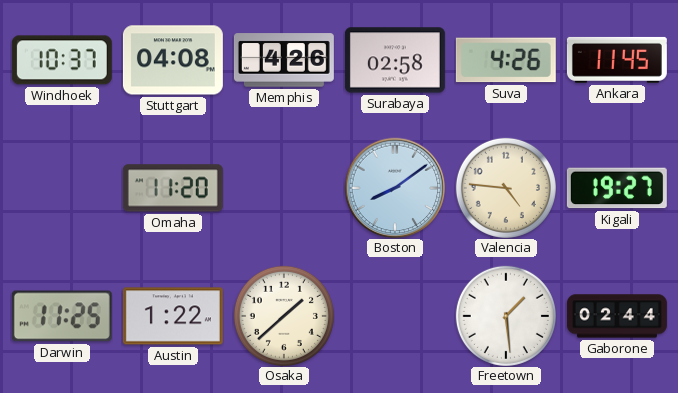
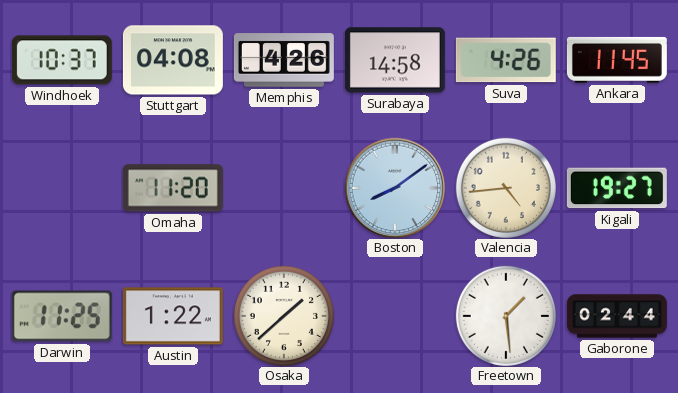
Surabaya: 02:58 -> 14:58 (395, 60)
Valencia: 4:46 -> 4:44 (506, 188)
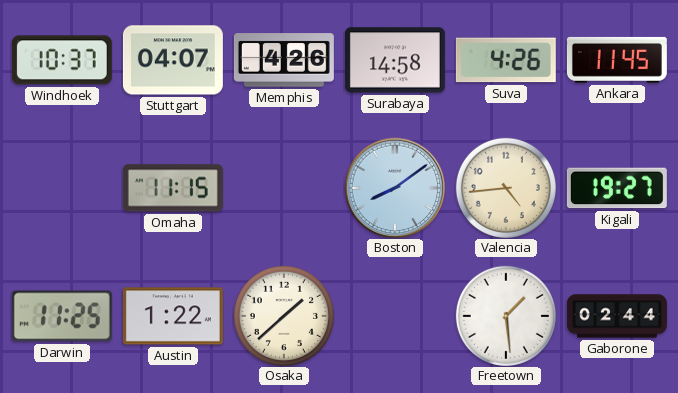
Stuttgart: 04:08 -> 04:07 (173, 60)
Omaha: 11:20 -> 11:15 (173, 188)
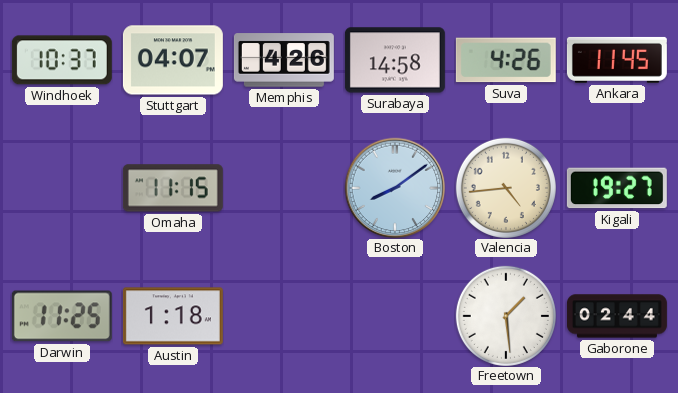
Austin: 1:22 -> 1:18 (173, 316)
Osaka: 1:38 -> none (284, 316)
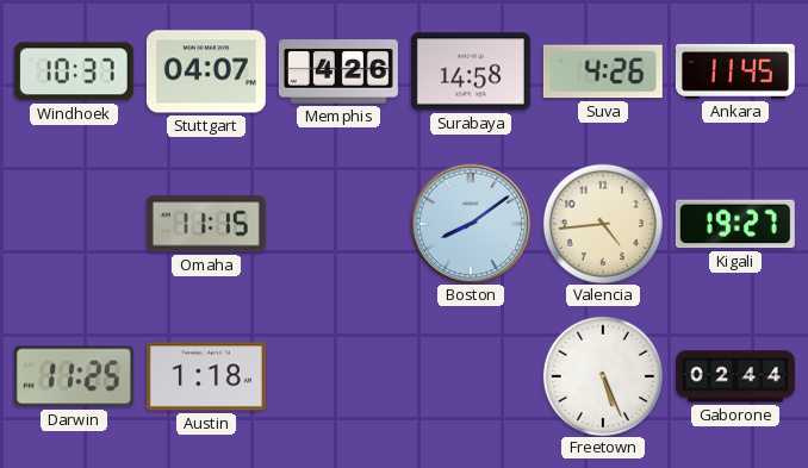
Freetown: 1:29 -> 5:26 (603, 376)
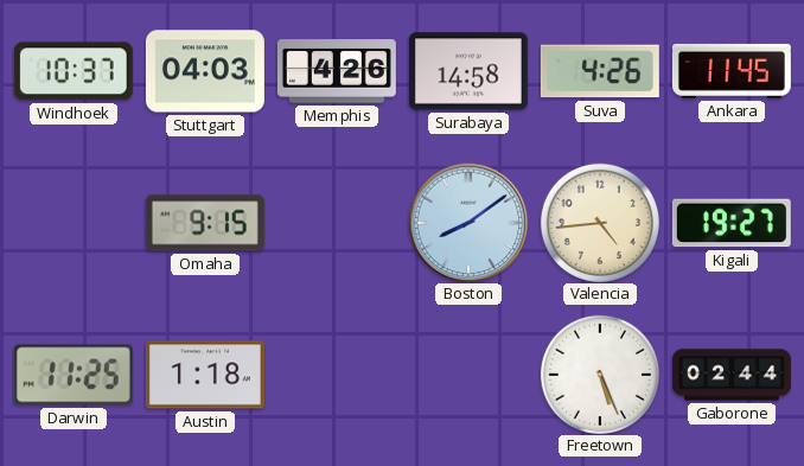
Stuttgart: 04:07 -> 04:03 (205, 71)
Omaha: 11:15 -> 9:15 (205, 223)
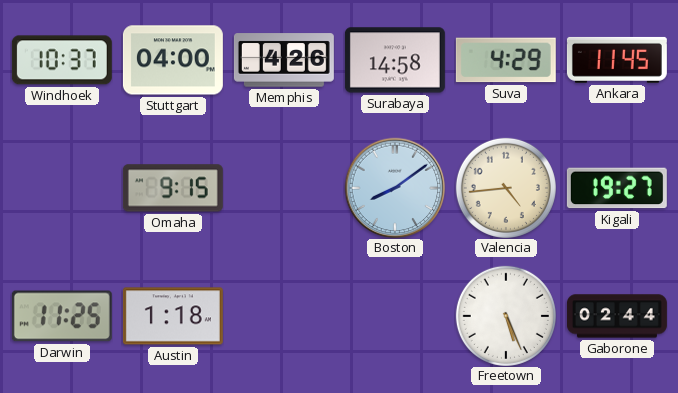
Stuttgart: 04:03 -> 04:00 (173, 60)
Suva: 4:26 -> 4:29 (506, 60)
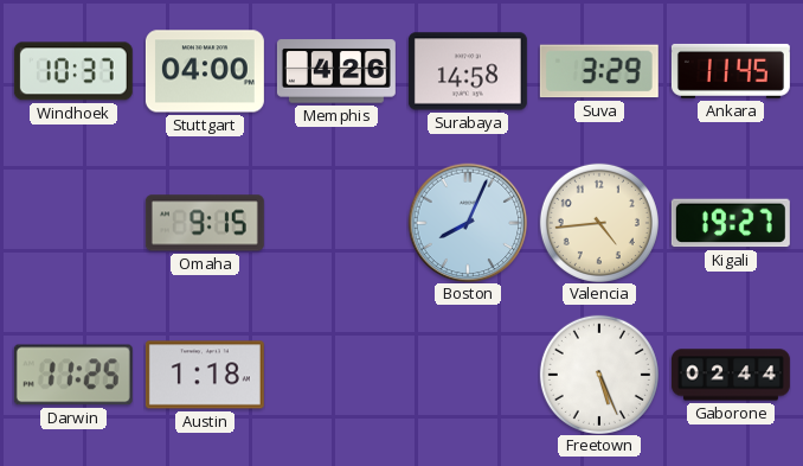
Suva: 4:29 -> 3:29 (599, 71)
Boston: 8:09 -> 8:04 (468, 223)
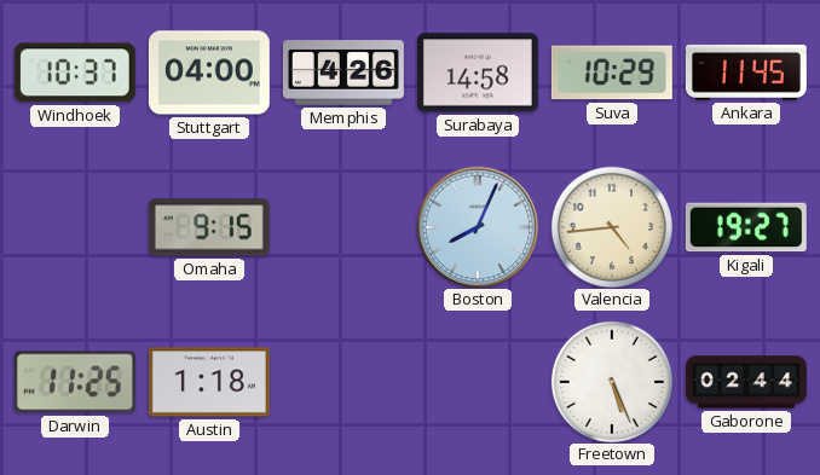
Suva: 3:29 -> 10:29 (612, 73)
